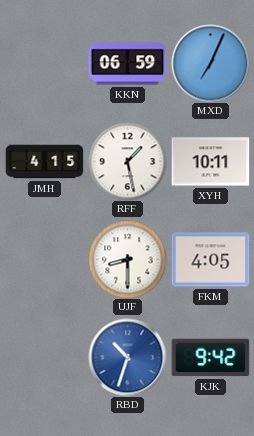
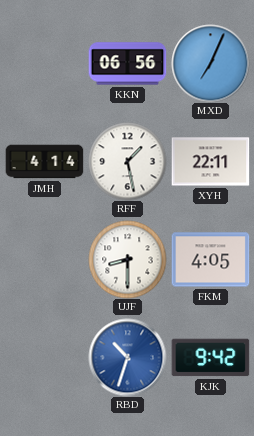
KKN: 06:59 -> 06:56 (127, 64)
JMH: 4:15 -> 4:14 (44, 162)
XYH: 10:11 -> 22:11 (210, 162)
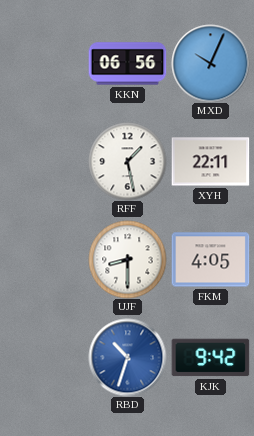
MXD: 7:04 -> 10:04 (210, 63)
JMH: 4:14 -> none (44, 162)
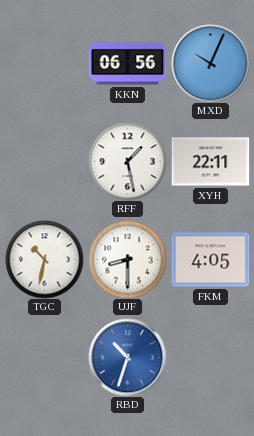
TGC: none -> 10:32 (44, 259)
KJK: 9:42 -> none (210, 358)
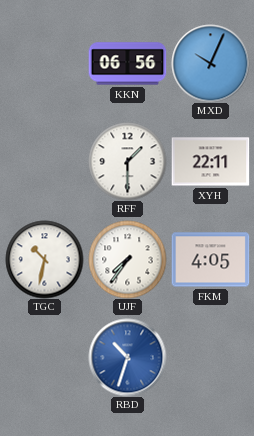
RFF: 1:28 -> 1:30 (127, 161)
UJF: 8:30 -> 7:36 (127, 259)
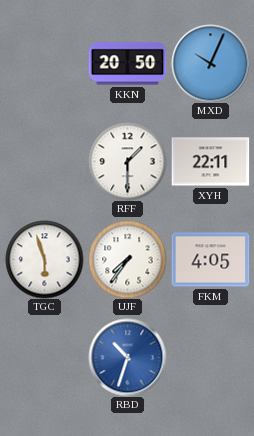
KKN: 06:56 -> 20:50 (127, 64)
TGC: 10:32 -> 5:57 (44, 259)
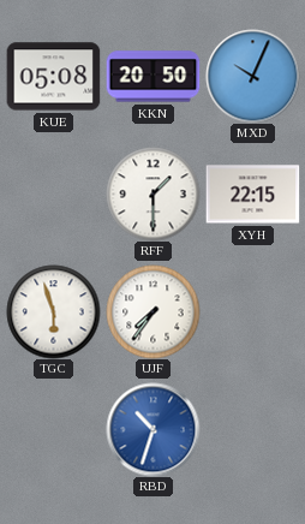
KUE: none -> 05:08 (53, 77)
XYH: 22:11 -> 22:15 (252, 195)
FKM: 4:05 -> none (210, 260)
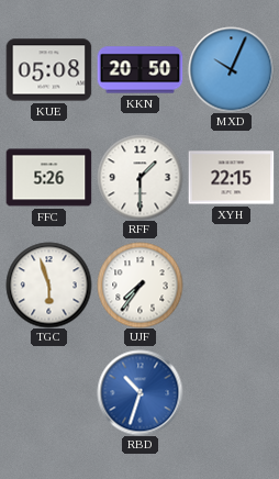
FFC: none -> 5:26 (48, 178)
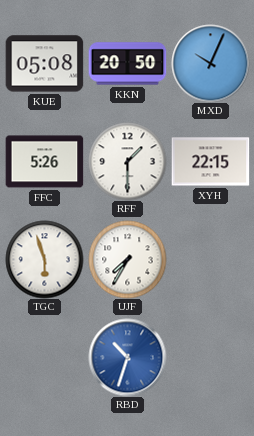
UJF: 7:36 -> 7:35 (127, 259)
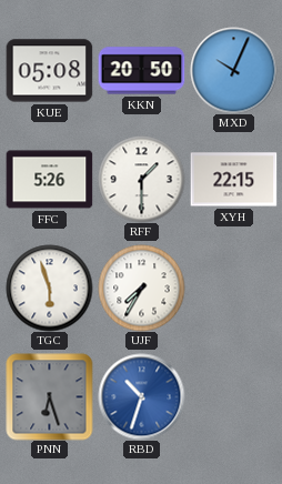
PNN: none -> 6:27 (49, 396)
